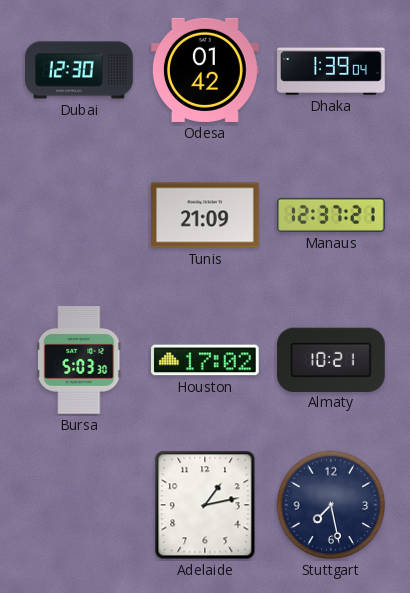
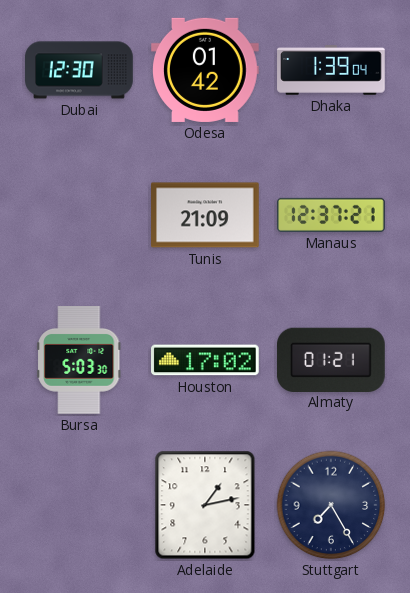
Almaty: 10:21 -> 01:21 (332, 359)
Stuttgart: 7:28 -> 7:25 (331, 505)
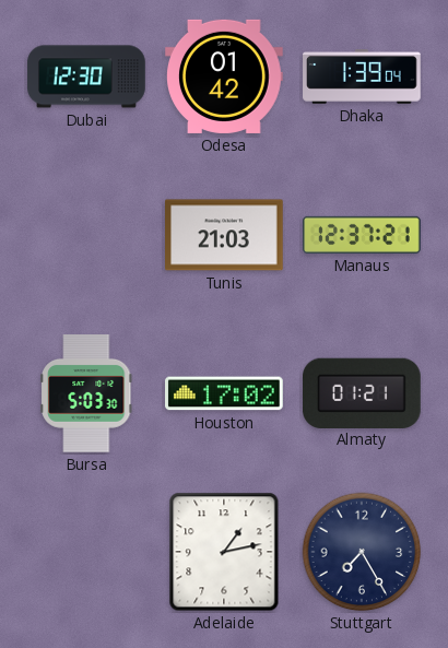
Tunis: 21:09 -> 21:03 (225, 235)
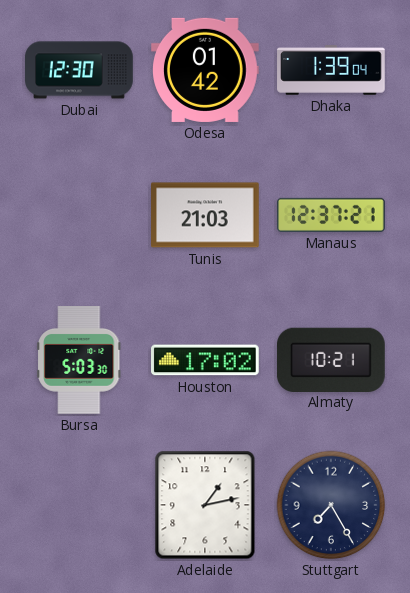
Almaty: 01:21 -> 10:21 (332, 359)
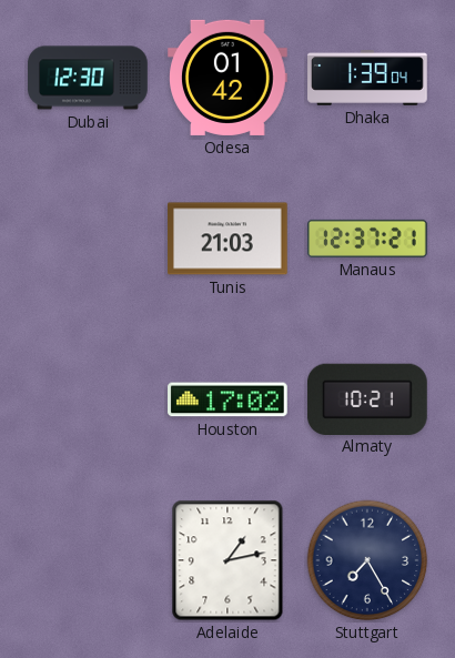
Bursa: 5:03 -> none (80, 361)
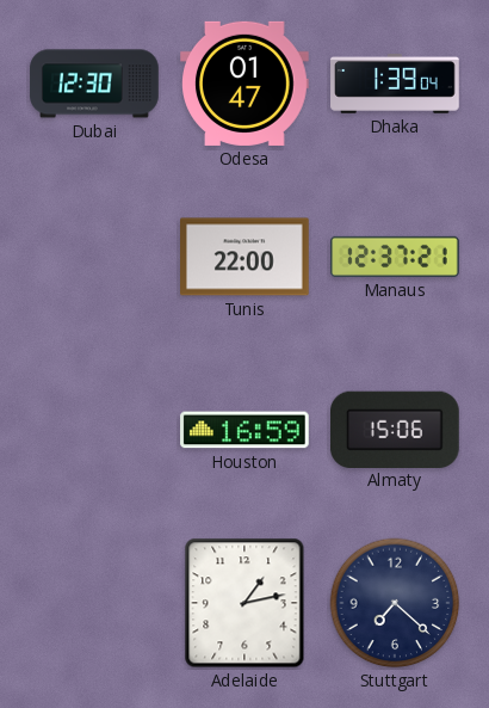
Odesa: 01:42 -> 01:47 (246, 84)
Tunis: 21:03 -> 22:00 (246, 257)
Houston: 17:02 -> 16:59 (246, 430)
Almaty: 10:21 -> 15:06 (396, 429)
Stuttgart: 7:25 -> 7:22 (395, 603)
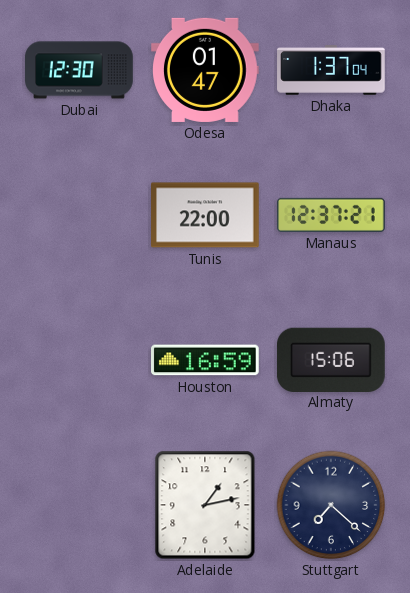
Dhaka: 1:39 -> 1:37 (331, 70)
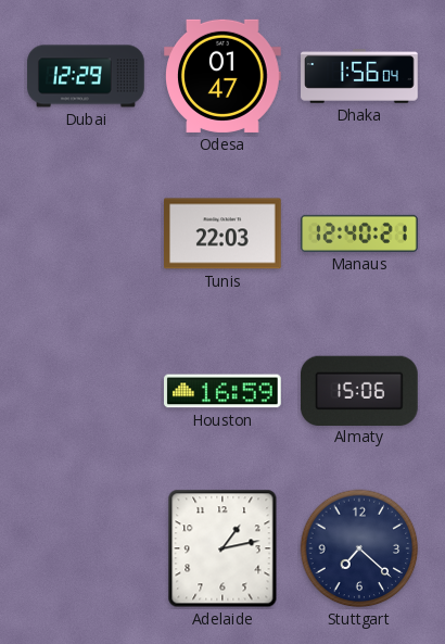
Dubai: 12:30 -> 12:29 (86, 76)
Dhaka: 1:37 -> 1:56 (359, 76)
Tunis: 22:00 -> 22:03 (224, 233)
Manaus: 12:37 -> 12:40 (359, 233)
